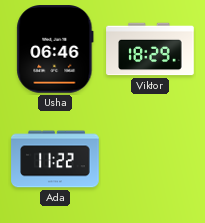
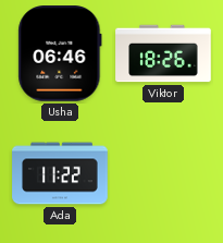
Viktor: 18:29 -> 18:26 (163, 53)
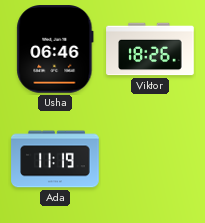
Ada: 11:22 -> 11:19 (55, 159)
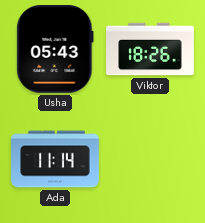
Usha: 06:46 -> 05:43 (55, 49)
Ada: 11:19 -> 11:14 (55, 159)
